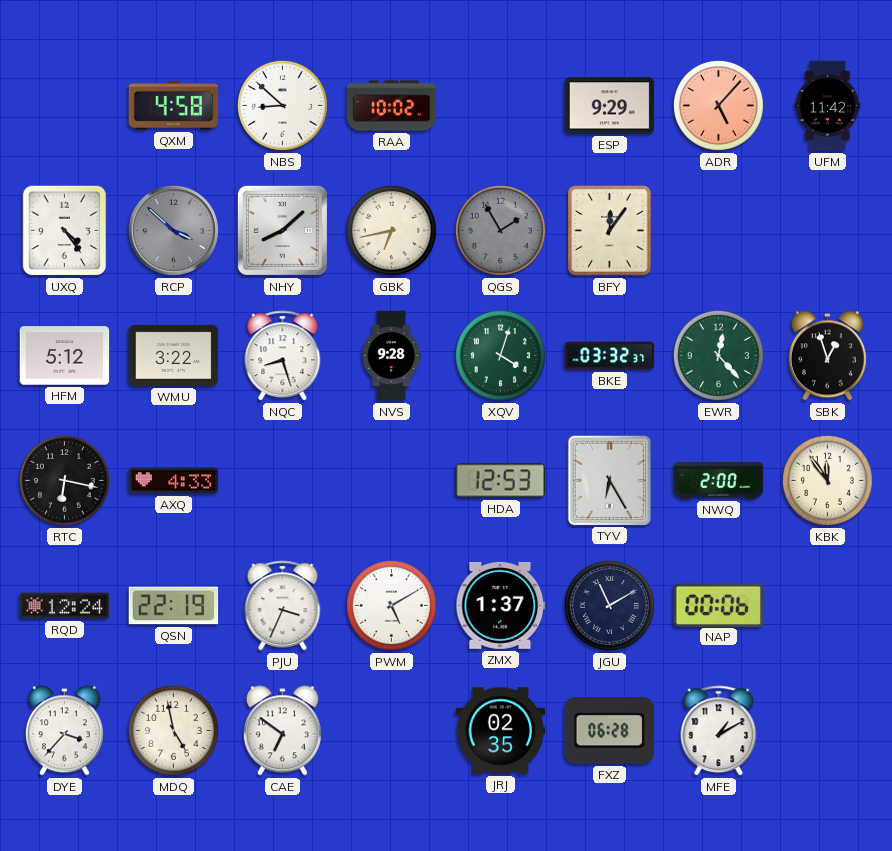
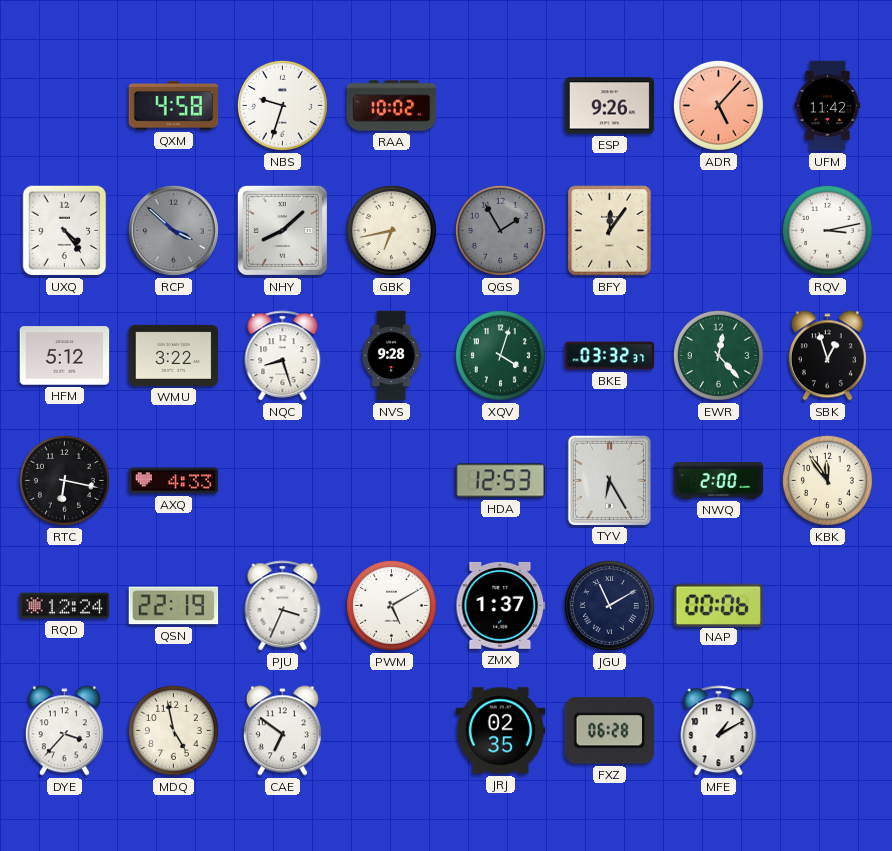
NBS: 8:52 -> 9:33 (282, 105)
ESP: 9:29 -> 9:26 (610, 106)
RQV: none -> 3:13 (827, 230)
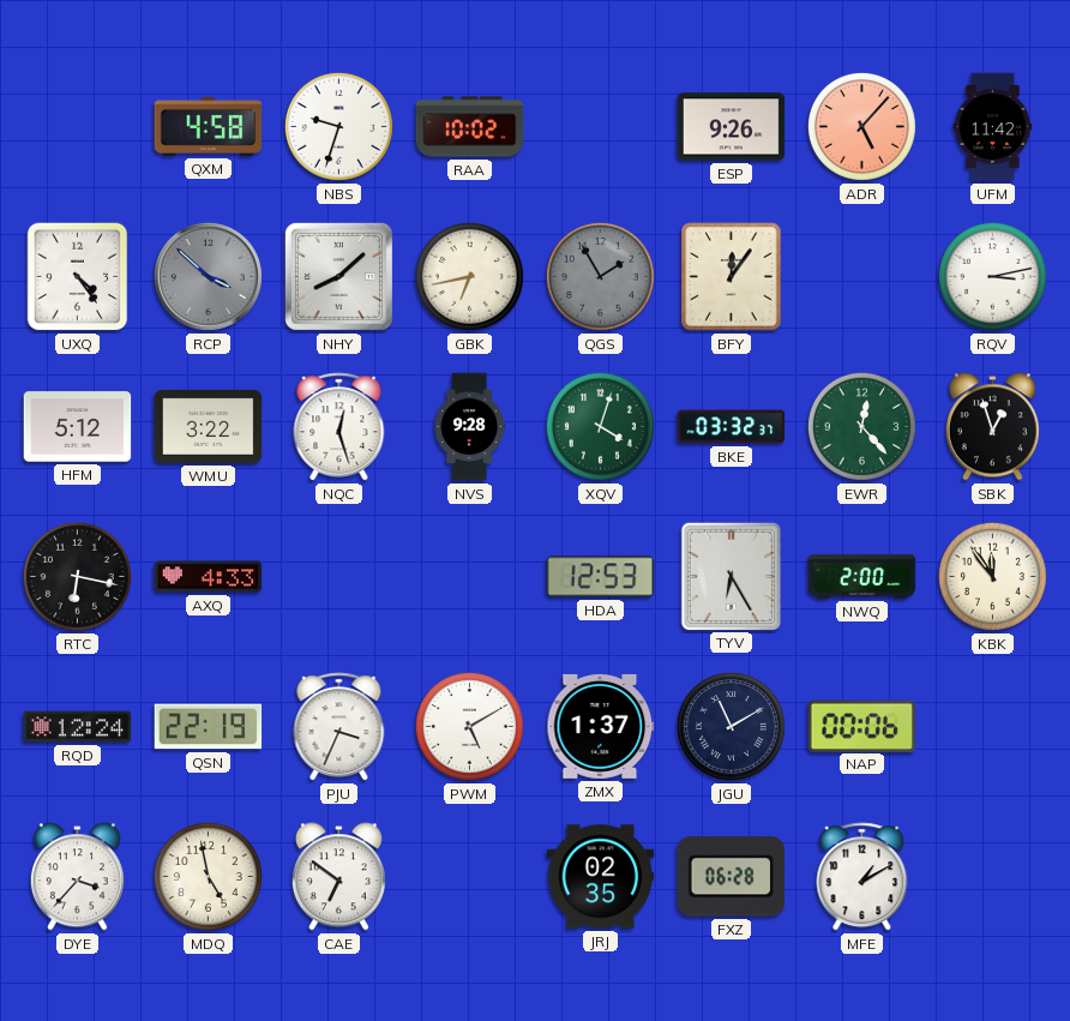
NQC: 8:27 -> 12:27 (339, 427)
